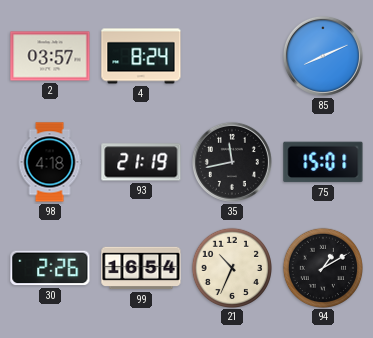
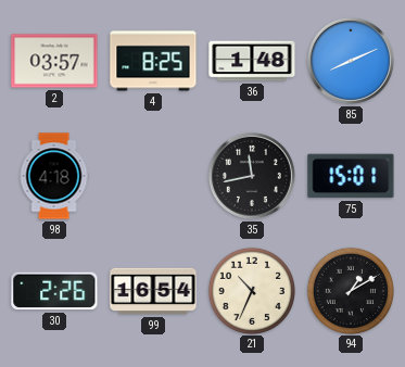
4: 8:24 -> 8:25 (153, 61)
36: none -> 1:48 (252, 61)
93: 21:19 -> none (141, 162)
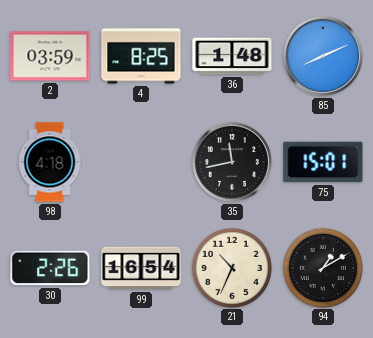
2: 03:57 -> 03:59 (50, 56)
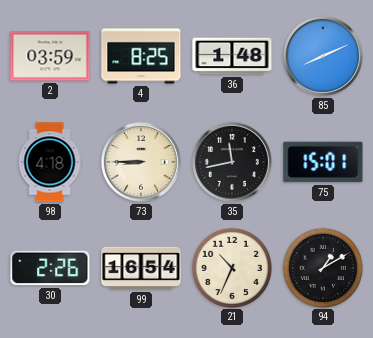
73: none -> 8:45 (141, 162)
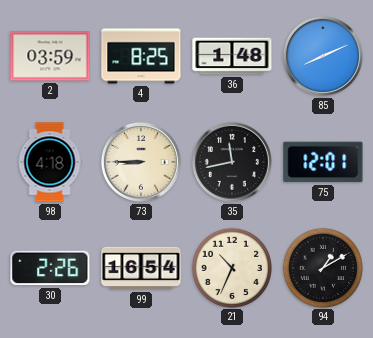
75: 15:01 -> 12:01 (323, 162)
